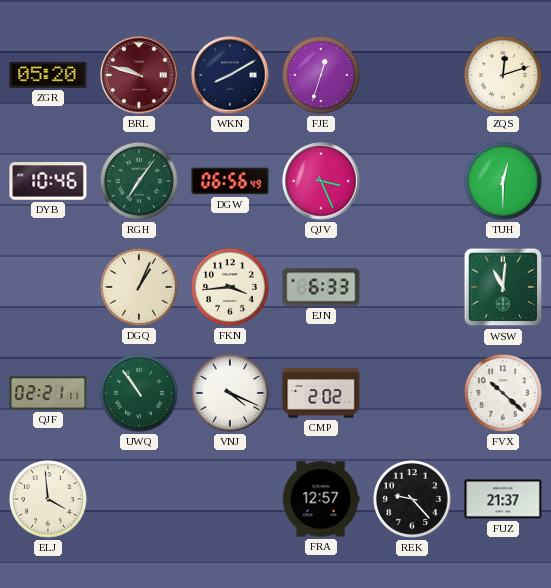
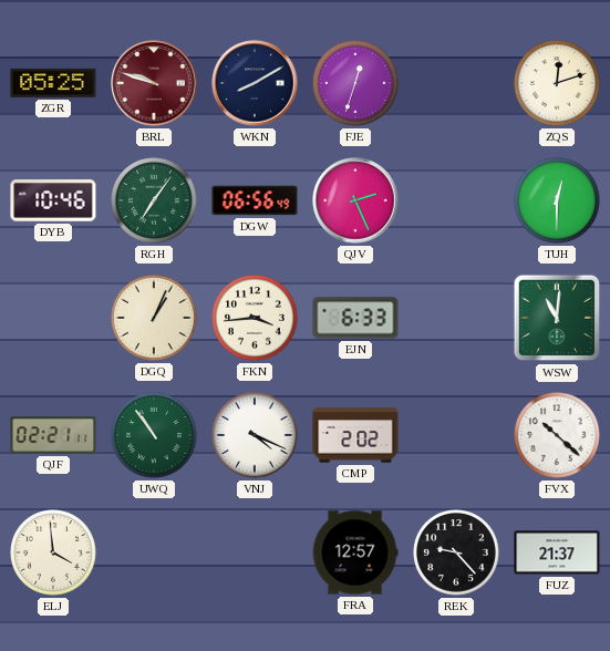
ZGR: 05:20 -> 05:25 (53, 83)
QJV: 3:26 -> 2:26 (355, 200)
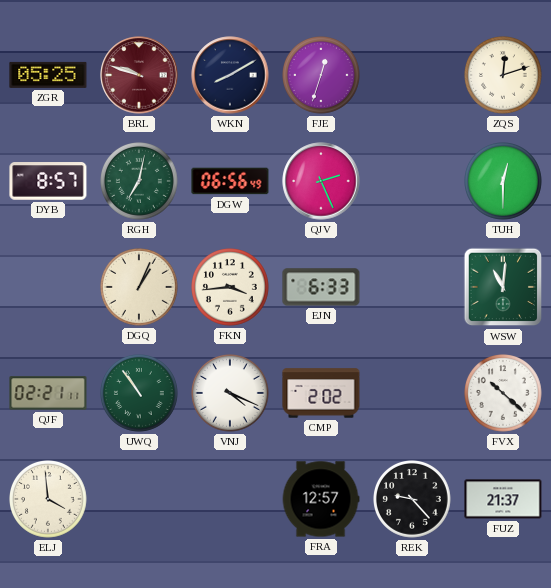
DYB: 10:46 -> 8:57 (48, 181)
RGH: 7:06 -> 7:02 (140, 182)
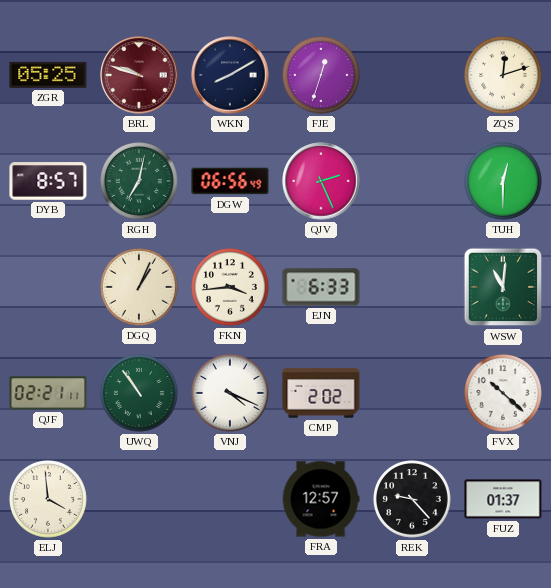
FUZ: 21:37 -> 01:37 (503, 499)
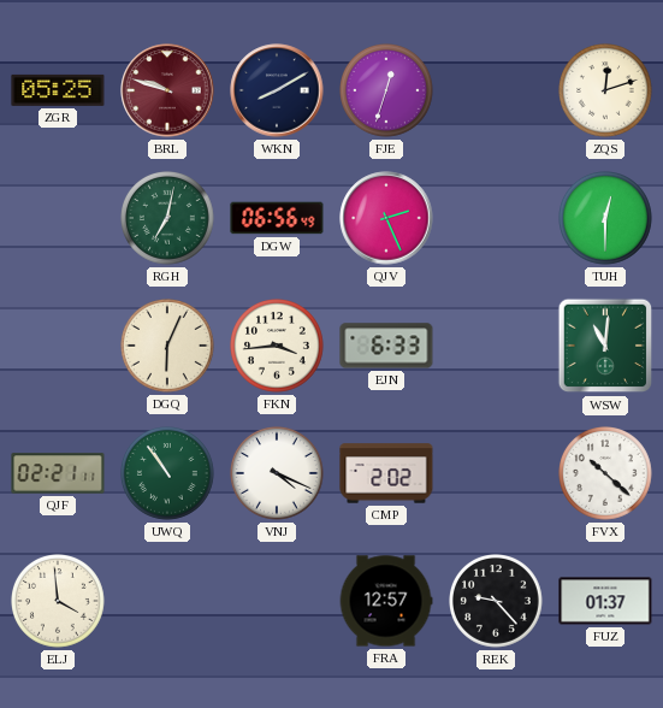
DYB: 8:57 -> none (48, 181)
DGQ: 1:04 -> 6:04 (168, 347)
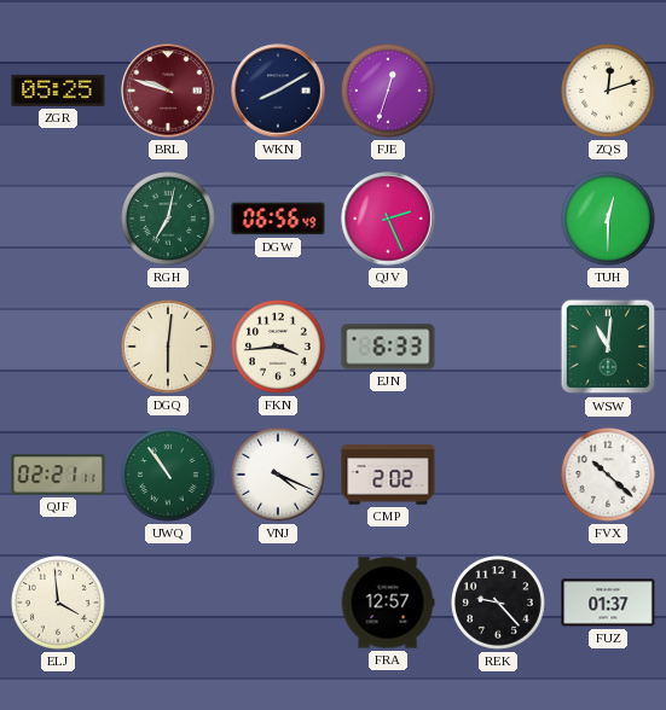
DGQ: 6:04 -> 6:01 (169, 348)
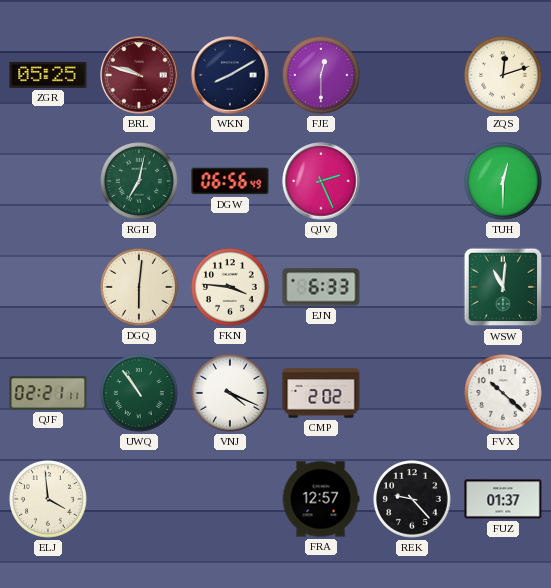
FJE: 12:33 -> 12:30 (322, 76)
FKN: 3:44 -> 3:46 (231, 288)
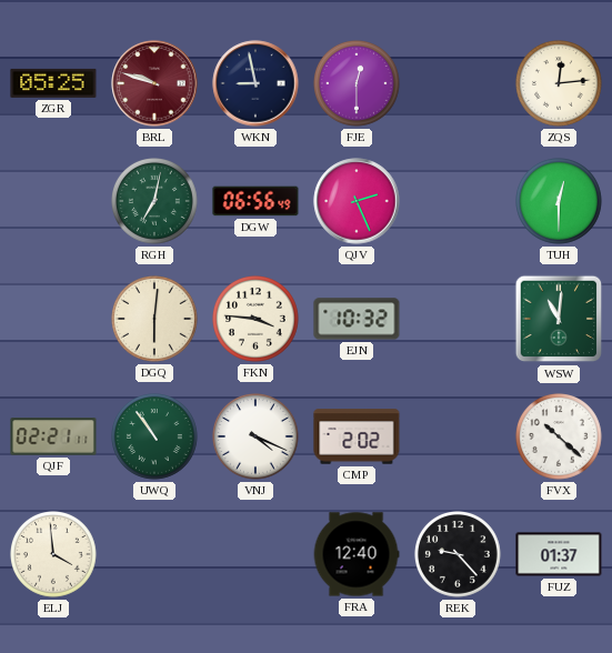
WKN: 8:10 -> 8:58 (255, 83)
ZQS: 12:12 -> 12:14 (560, 84)
EJN: 6:33 -> 10:32 (357, 319)
FRA: 12:57 -> 12:40 (357, 554)
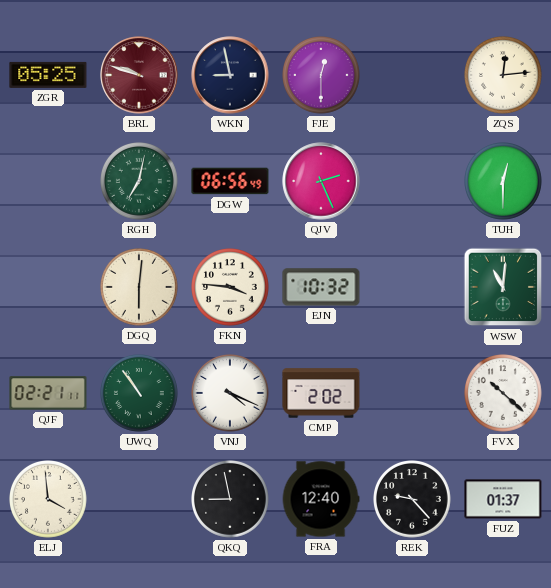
QKQ: none -> 8:58 (231, 500)
